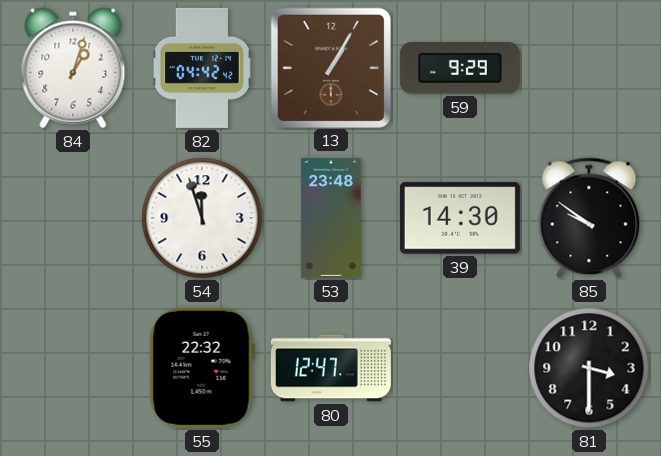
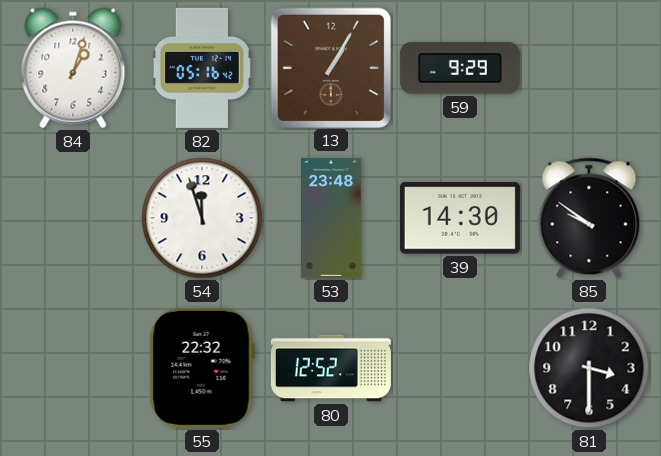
82: 04:42 -> 05:16 (202, 68)
80: 12:47 -> 12:52 (331, 368)
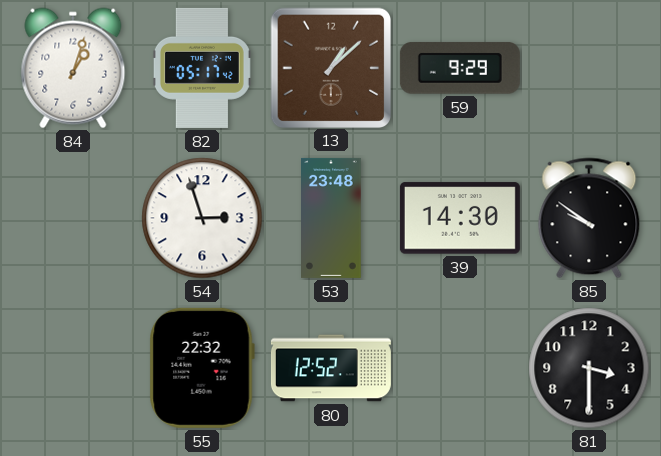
82: 05:16 -> 05:17 (202, 68)
13: 1:05 -> 1:08 (330, 67)
54: 11:57 -> 2:57 (202, 218)
